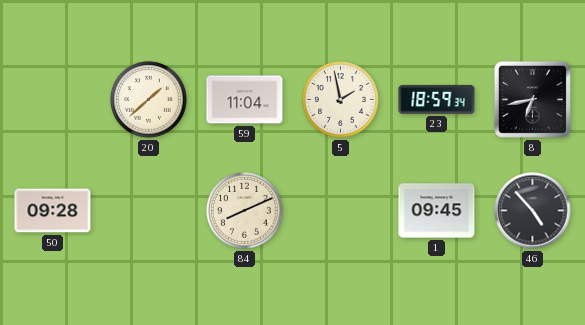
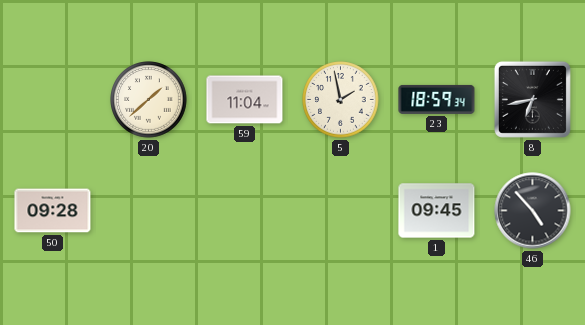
84: 8:11 -> none (245, 211)
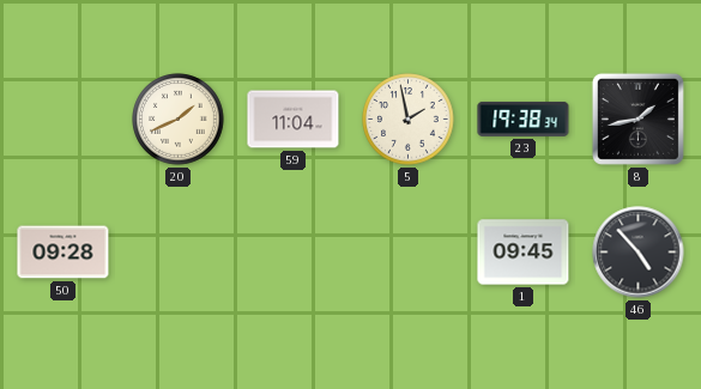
20: 1:38 -> 1:41 (179, 120)
23: 18:59 -> 19:38 (524, 118)
8: 6:43 -> 1:43 (637, 118)
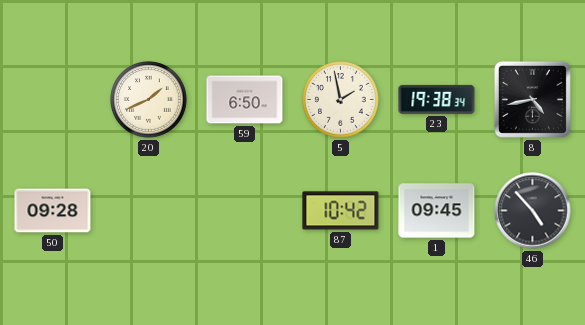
59: 11:04 -> 6:50 (245, 100)
8: 1:43 -> 4:43 (532, 99)
87: none -> 10:42 (341, 211)
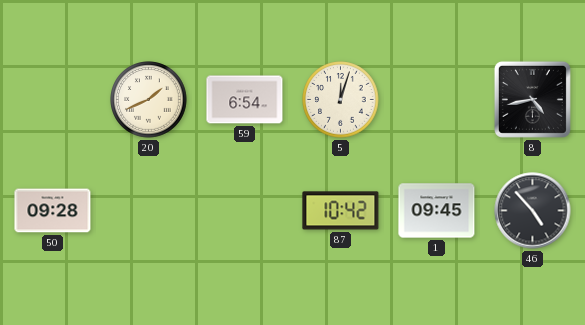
59: 6:50 -> 6:54 (245, 100)
5: 1:58 -> 12:03 (341, 100)
23: 19:38 -> none (437, 99)
